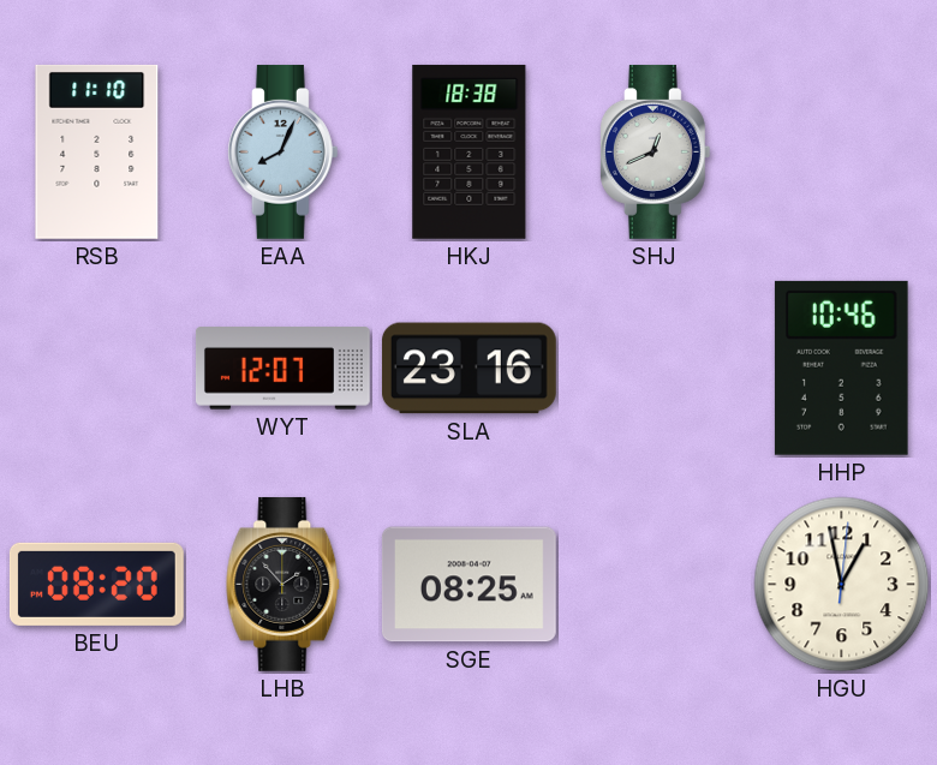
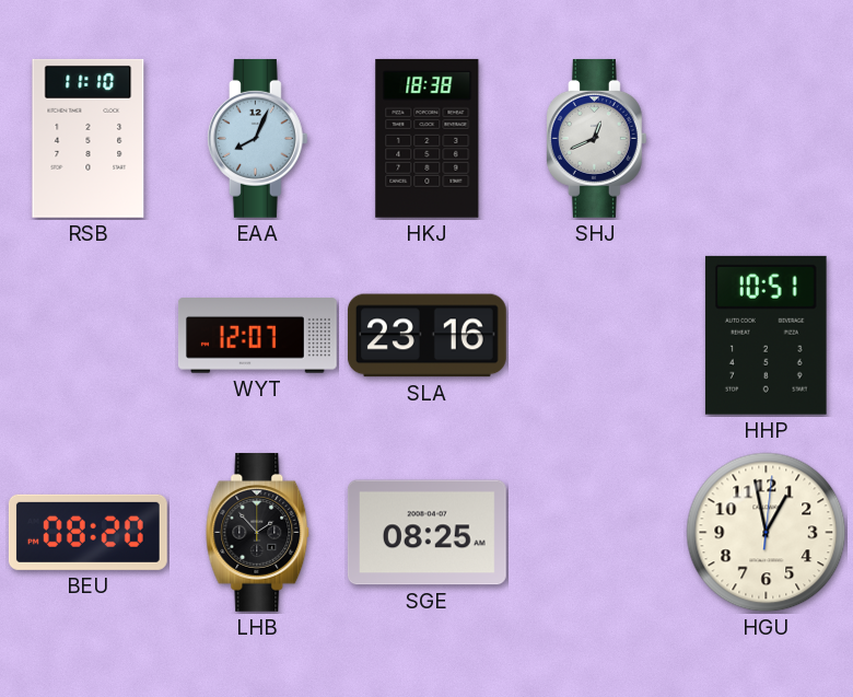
HHP: 10:46 -> 10:51 (766, 335)
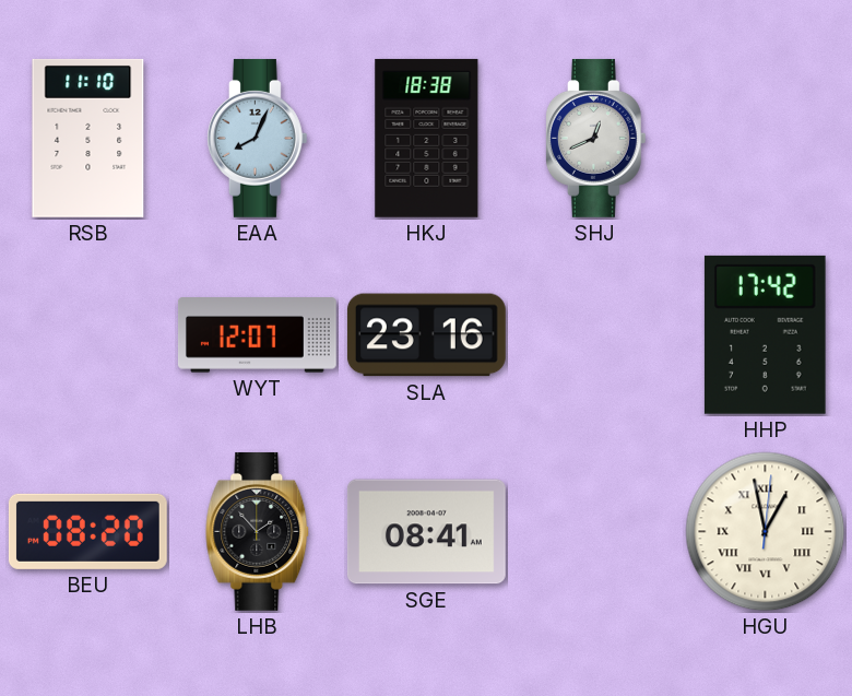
HHP: 10:51 -> 17:42 (765, 334)
SGE: 08:25 -> 08:41 (426, 532)
HGU numerals: Arabic -> Roman (766, 532)
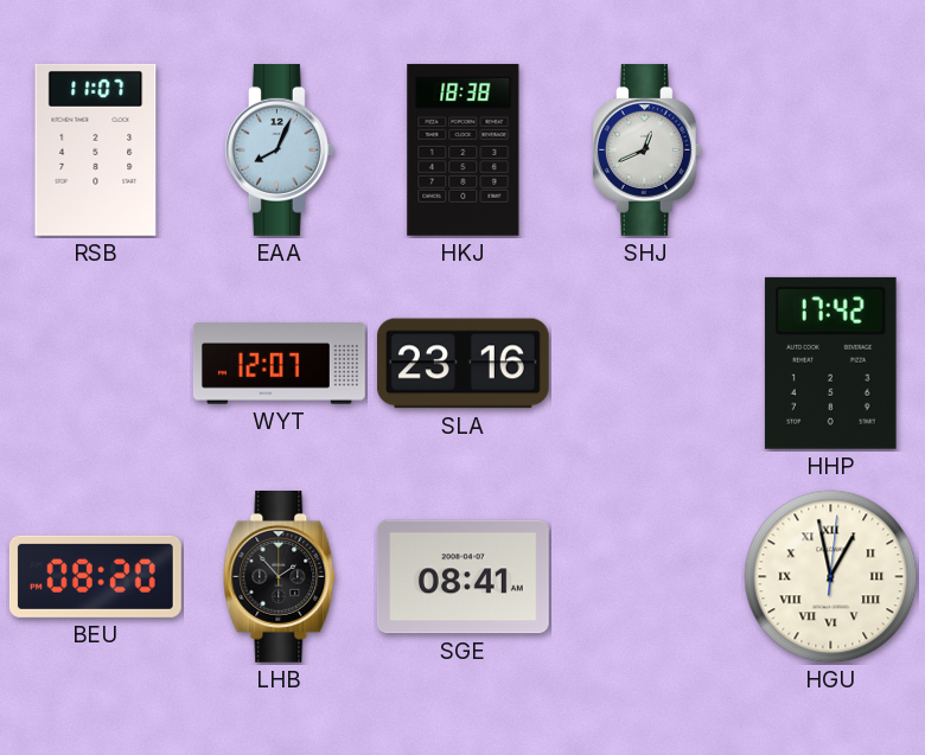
RSB: 11:10 -> 11:07 (96, 149)
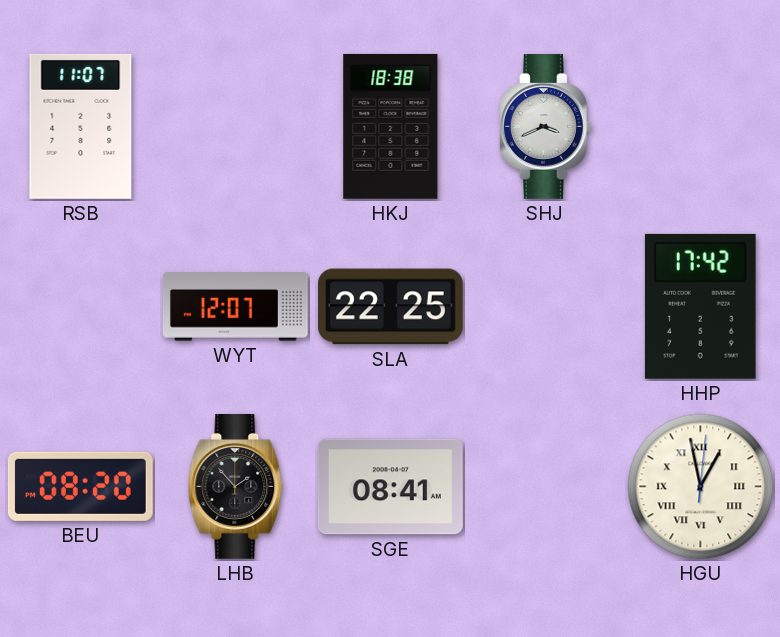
EAA: 8:04 -> none (279, 149)
SHJ: 12:41 -> 3:41 (545, 126)
SLA: 23:16 -> 22:25 (390, 307)
